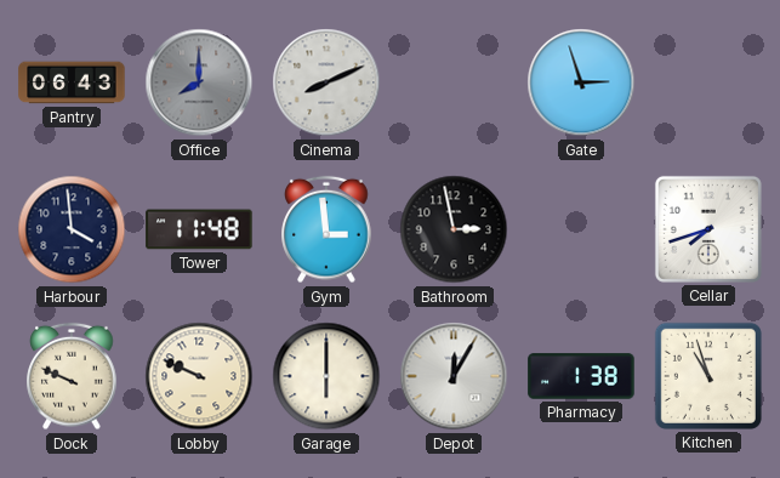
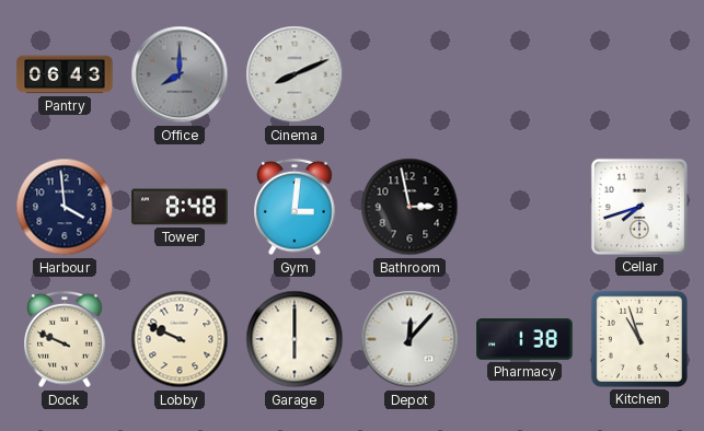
Gate: 2:57 -> none (581, 82)
Tower: 11:48 -> 8:48 (180, 207)
Gym: 2:59 -> 3:01 (295, 207)
Depot: 12:05 -> 12:07 (409, 339)
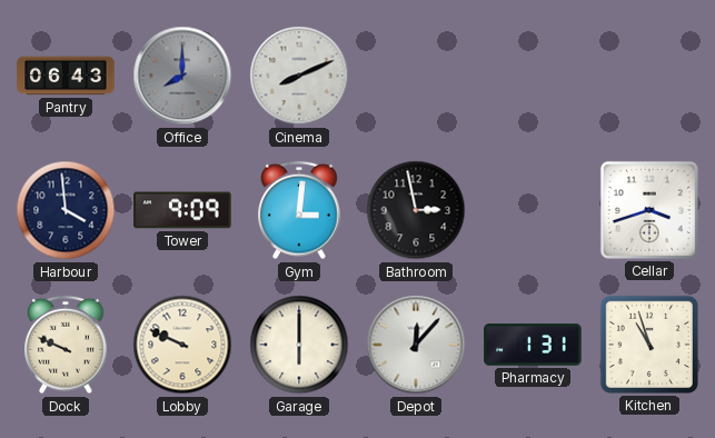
Tower: 8:48 -> 9:09 (182, 210)
Cellar: 7:42 -> 3:42 (649, 210)
Pharmacy: 1:38 -> 1:31 (533, 345)
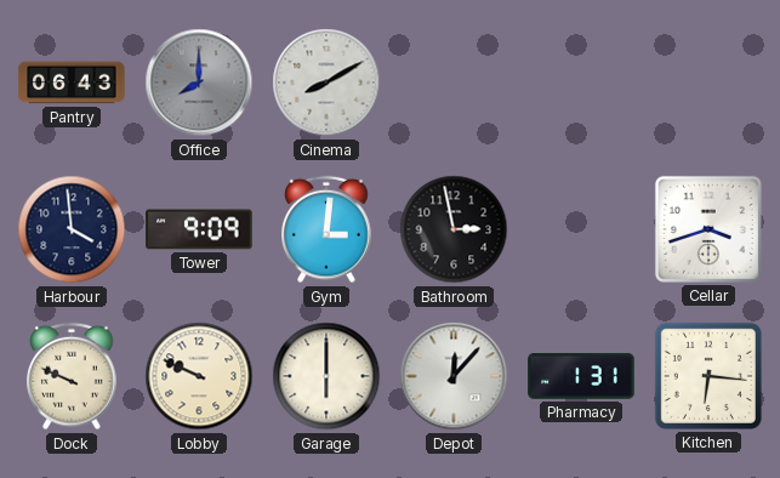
Cinema: 8:11 -> 8:10 (326, 82)
Kitchen: 10:57 -> 6:16 (708, 376)
